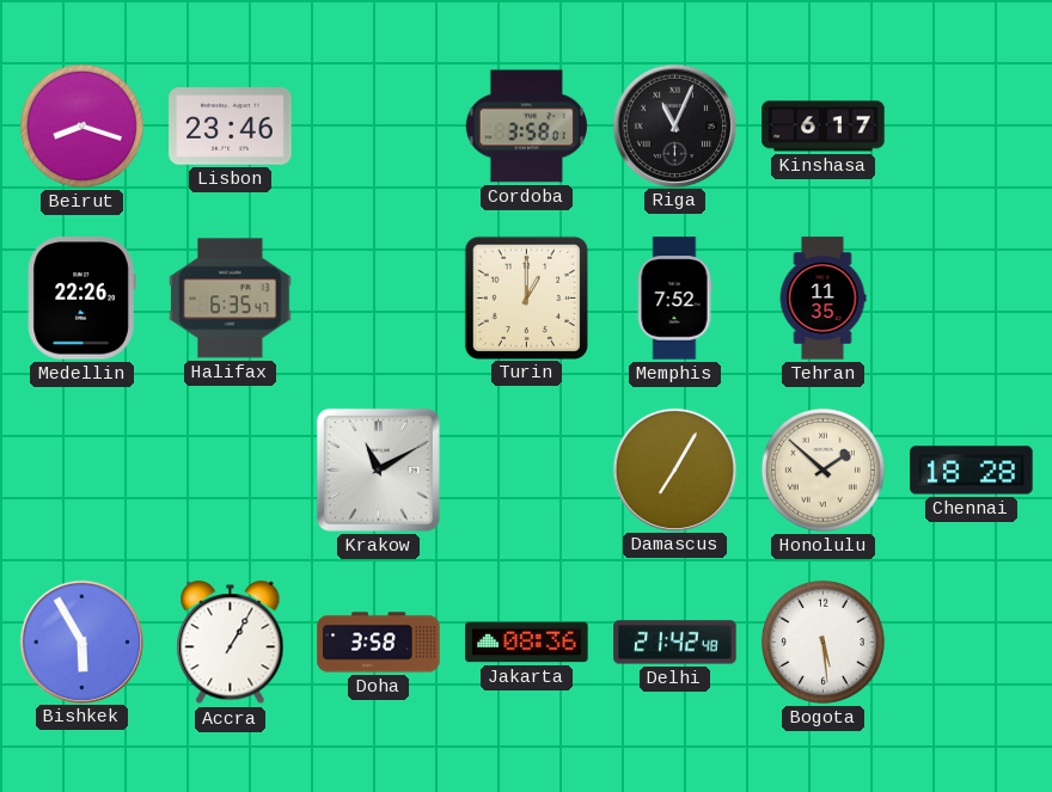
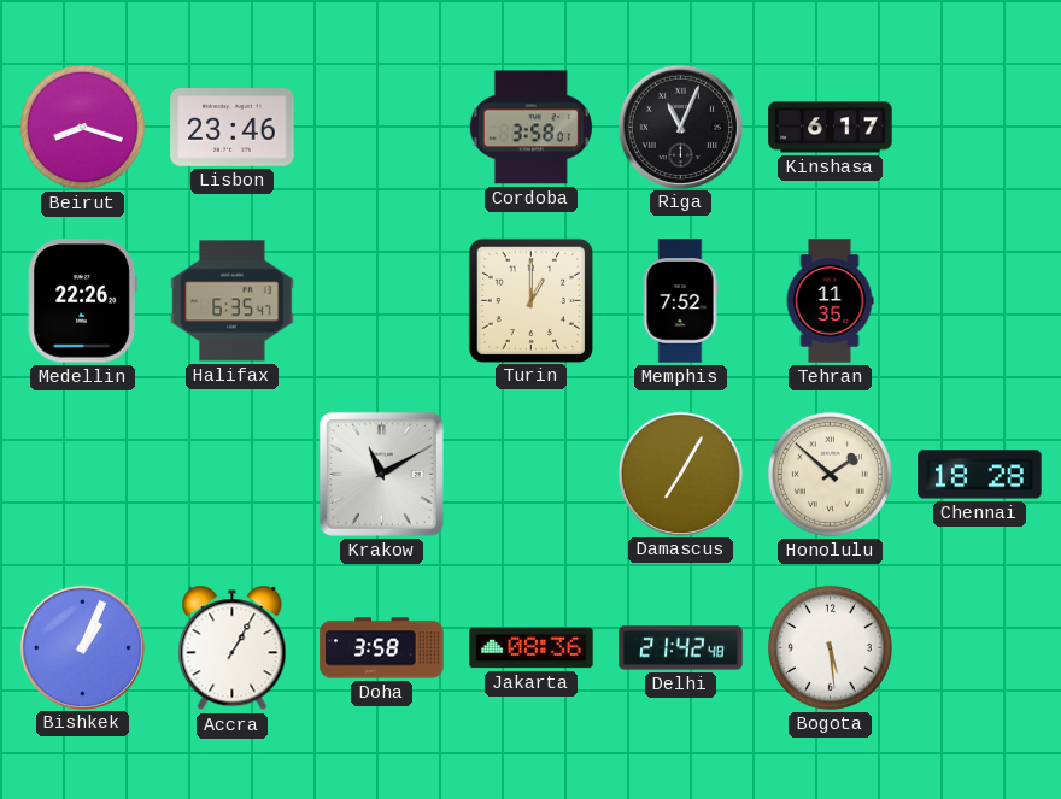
Bishkek: 5:55 -> 1:04 (82, 647)
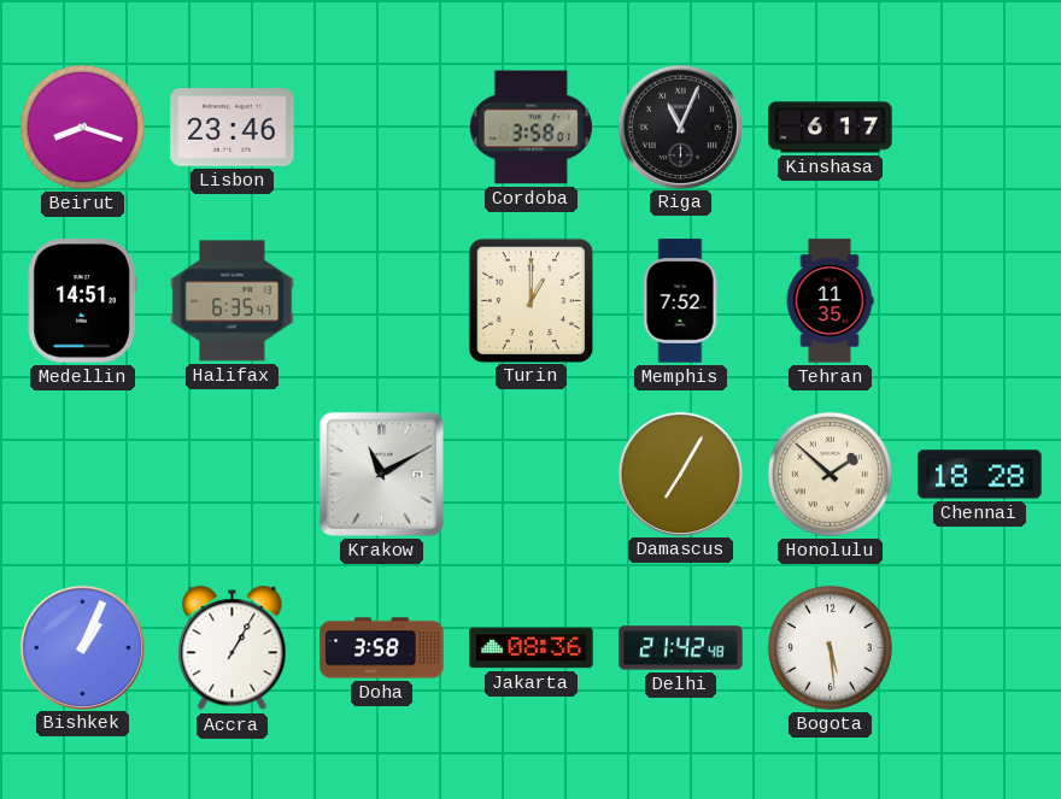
Medellin: 22:26 -> 14:51 (82, 301)
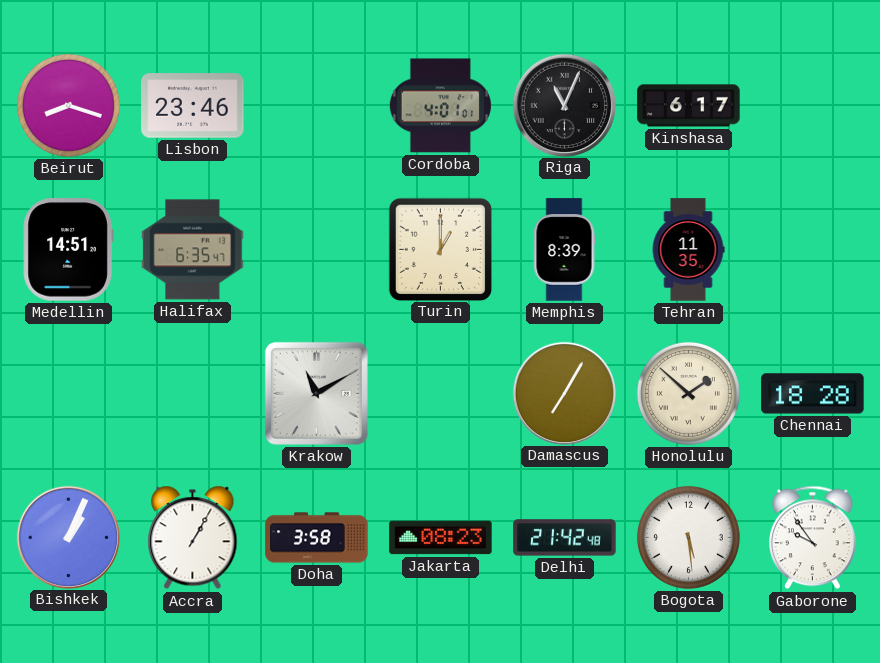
Cordoba: 3:58 -> 4:01 (440, 106)
Memphis: 7:52 -> 8:39 (564, 250)
Jakarta: 08:36 -> 08:23 (441, 538)
Gaborone: none -> 9:54 (813, 538)
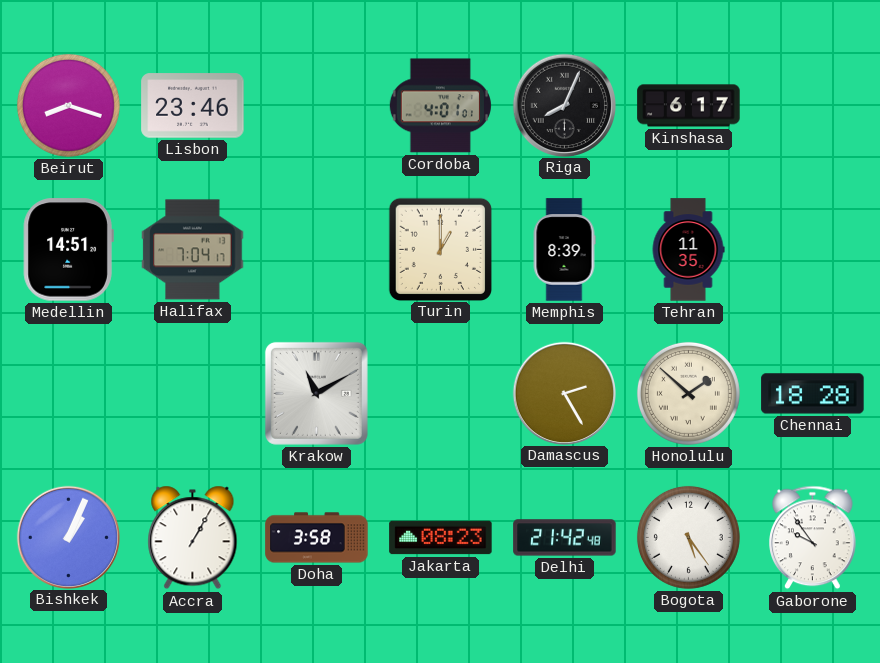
Riga: 11:04 -> 8:04 (564, 105)
Halifax: 6:35 -> 7:04 (193, 250)
Damascus: 7:05 -> 2:25 (564, 393)
Bogota: 5:29 -> 5:24 (688, 537)
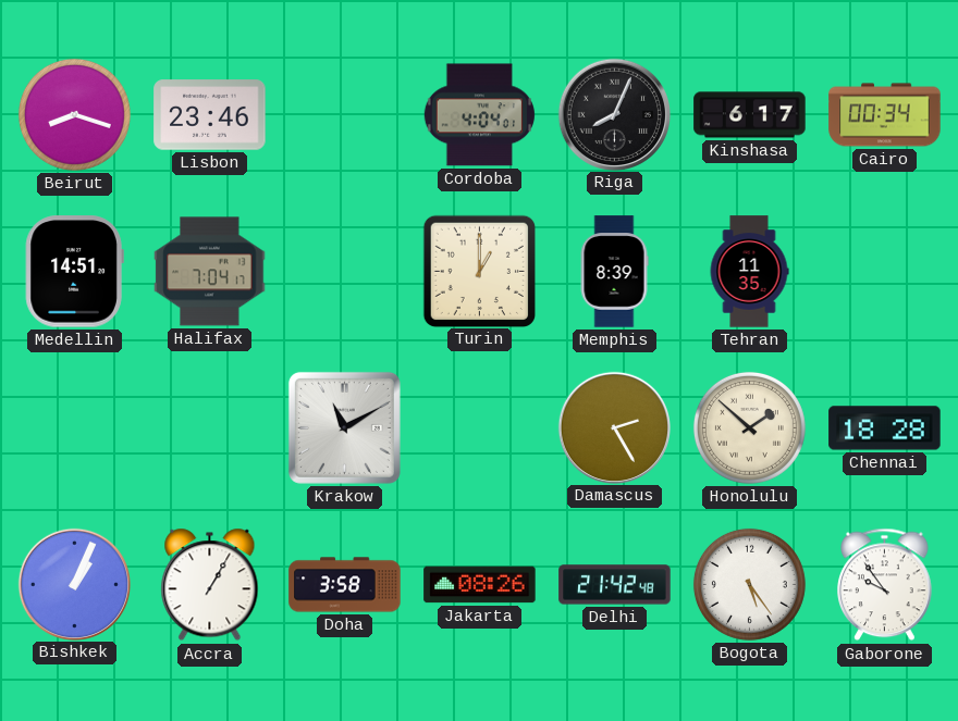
Cordoba: 4:01 -> 4:04 (479, 115)
Cairo: none -> 00:34 (885, 115)
Jakarta: 08:23 -> 08:26 (480, 585)
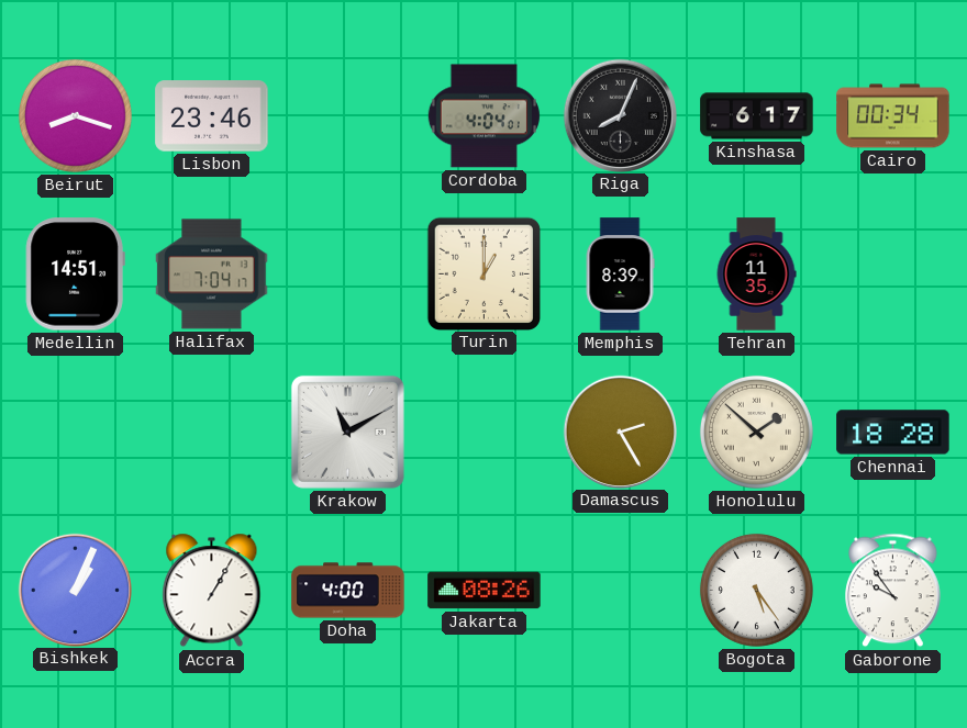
Doha: 3:58 -> 4:00 (348, 591)
Delhi: 21:42 -> none (615, 585)
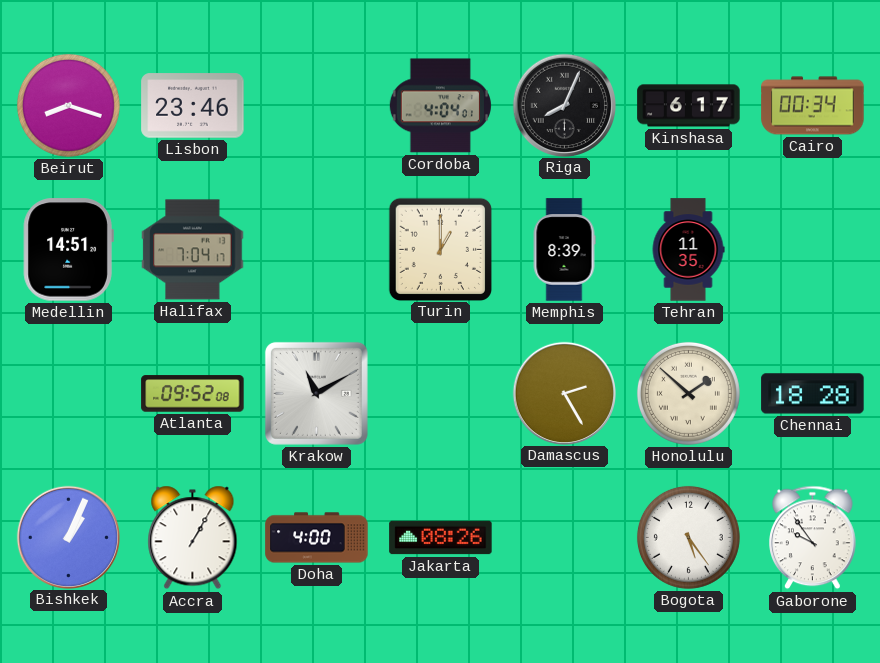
Atlanta: none -> 09:52 (193, 394)
